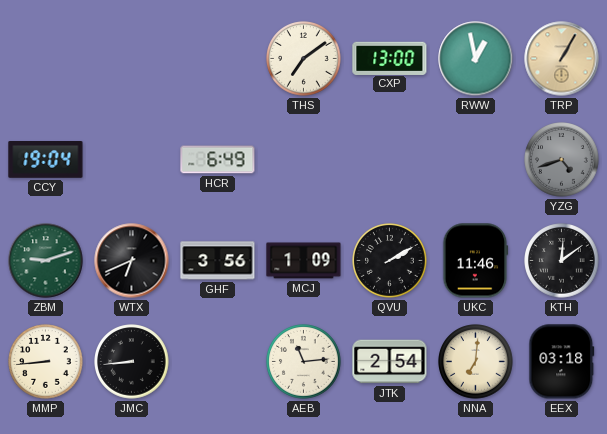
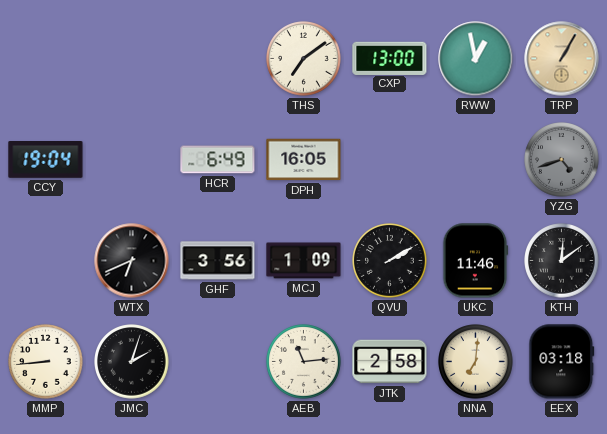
DPH: none -> 16:05 (304, 160)
ZBM: 9:12 -> none (46, 261)
JMC: 8:44 -> 2:03 (132, 362)
JTK: 2:54 -> 2:58 (390, 362)
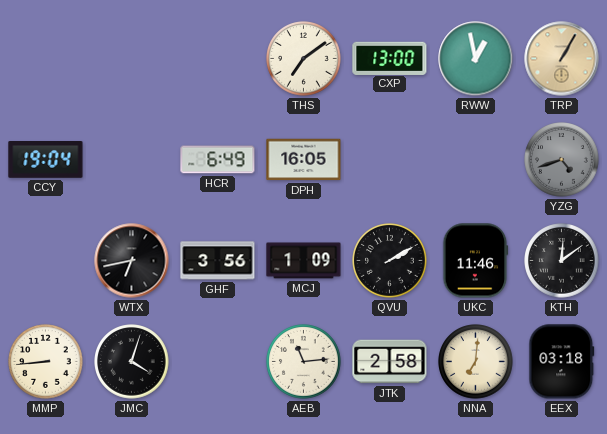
WTX: 6:41 -> 6:43 (132, 261)
JMC: 2:03 -> 4:03 (132, 362)
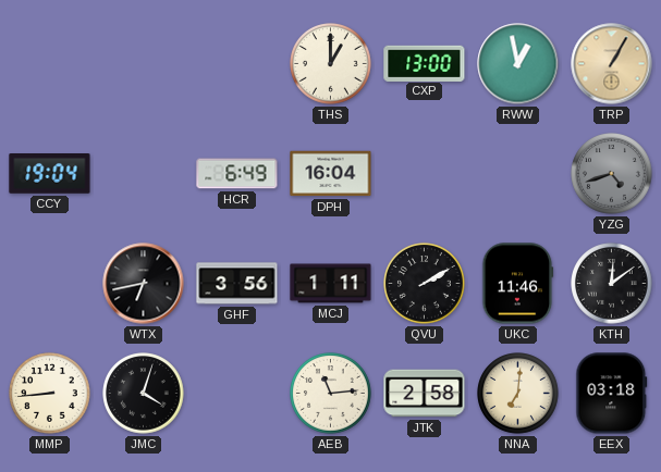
THS: 7:09 -> 1:00 (331, 64)
DPH: 16:05 -> 16:04 (331, 174)
MCJ: 1:09 -> 1:11 (331, 284)
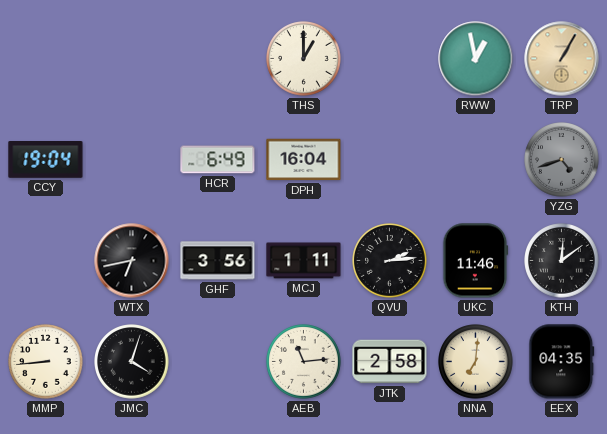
CXP: 13:00 -> none (425, 63)
QVU: 2:10 -> 2:14 (390, 261)
EEX: 03:18 -> 04:35 (562, 362)
